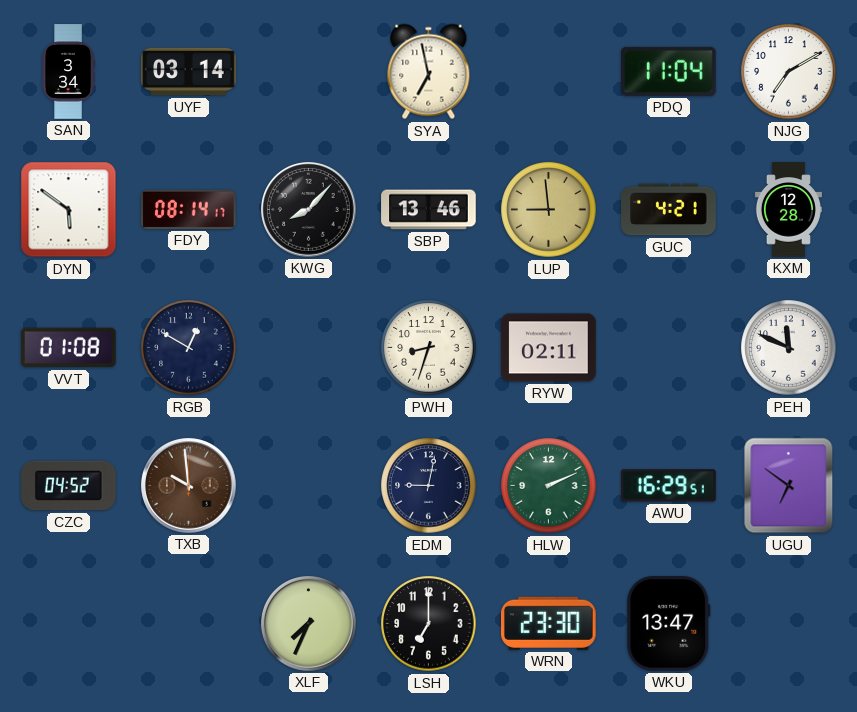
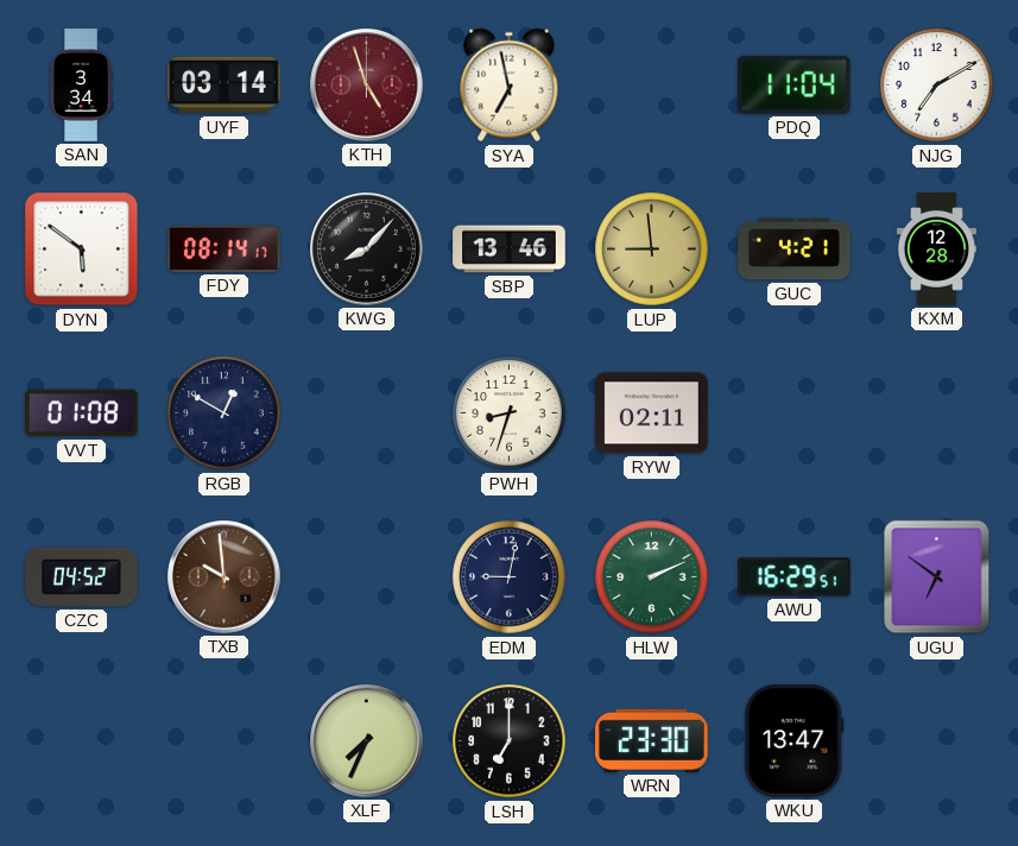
KTH: none -> 4:57 (367, 86)
PEH: 11:49 -> none (789, 348)
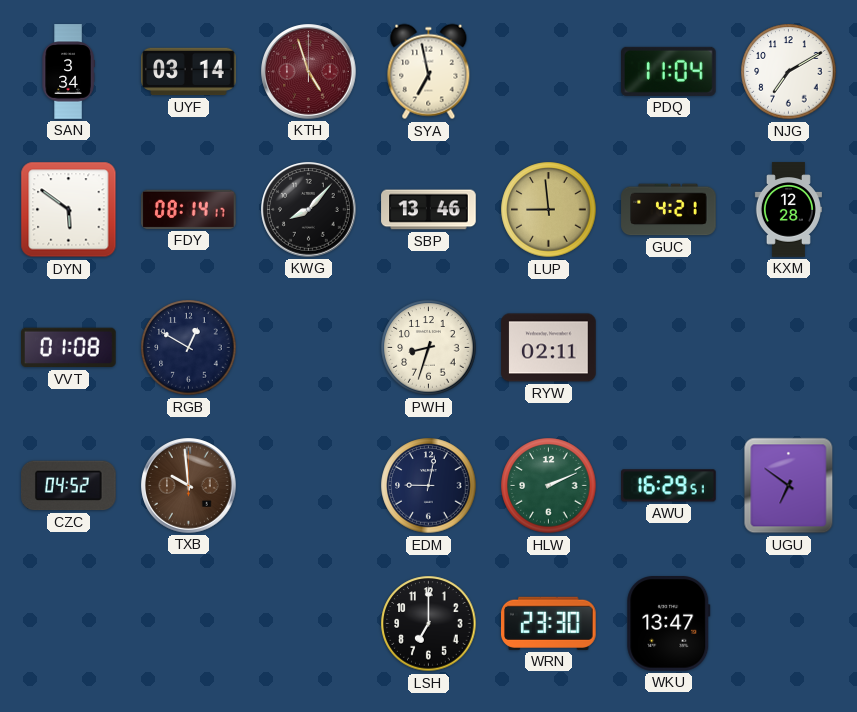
XLF: 7:34 -> none (367, 741)
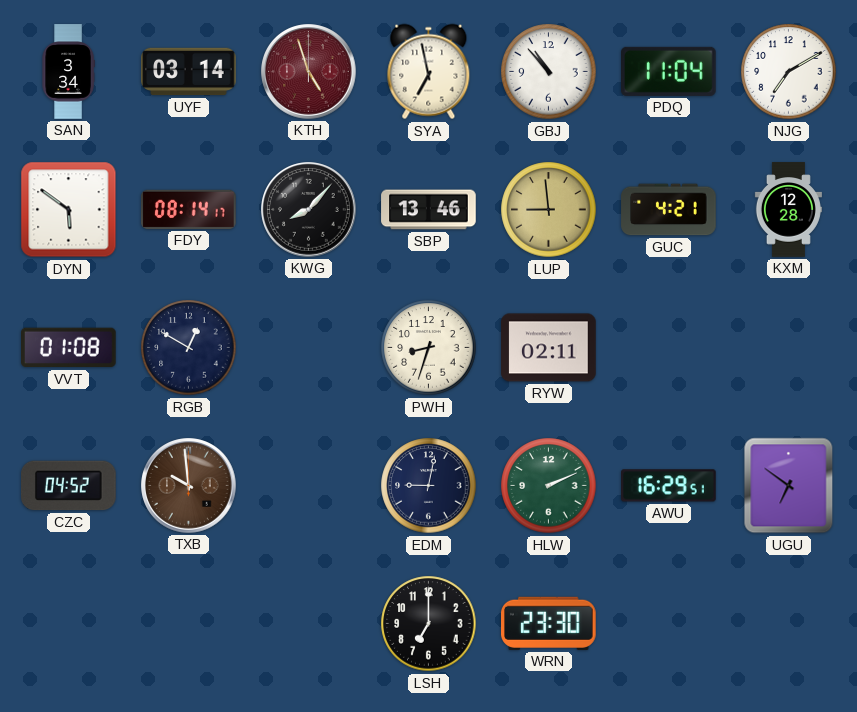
GBJ: none -> 10:53 (549, 72)
WKU: 13:47 -> none (669, 624)
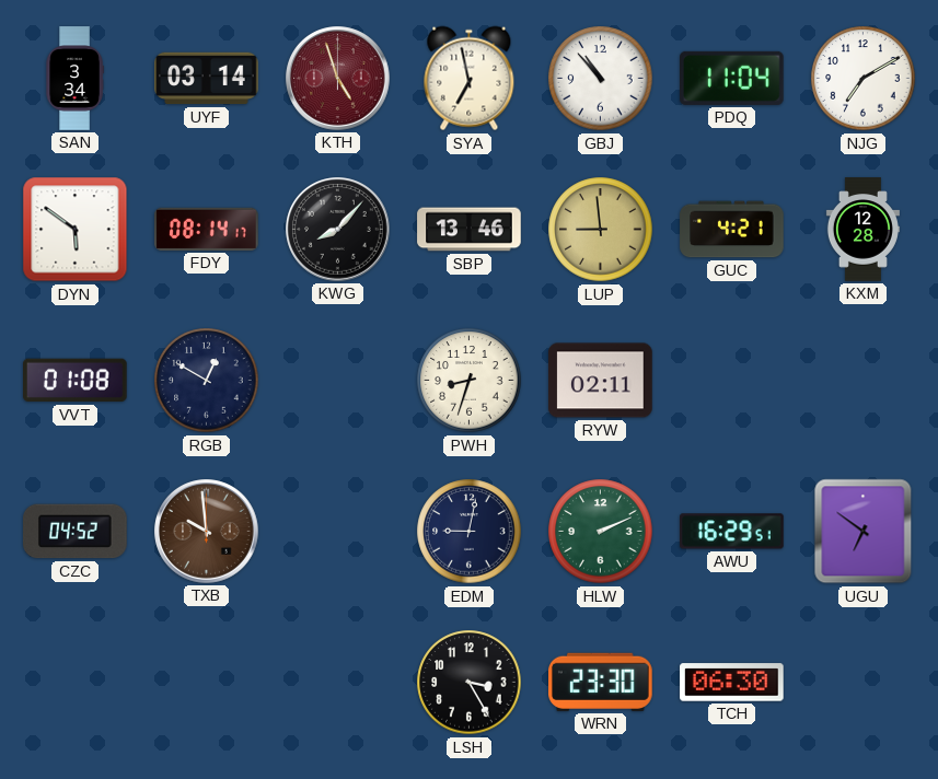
LSH: 7:00 -> 3:25 (470, 683)
TCH: none -> 06:30 (732, 683)
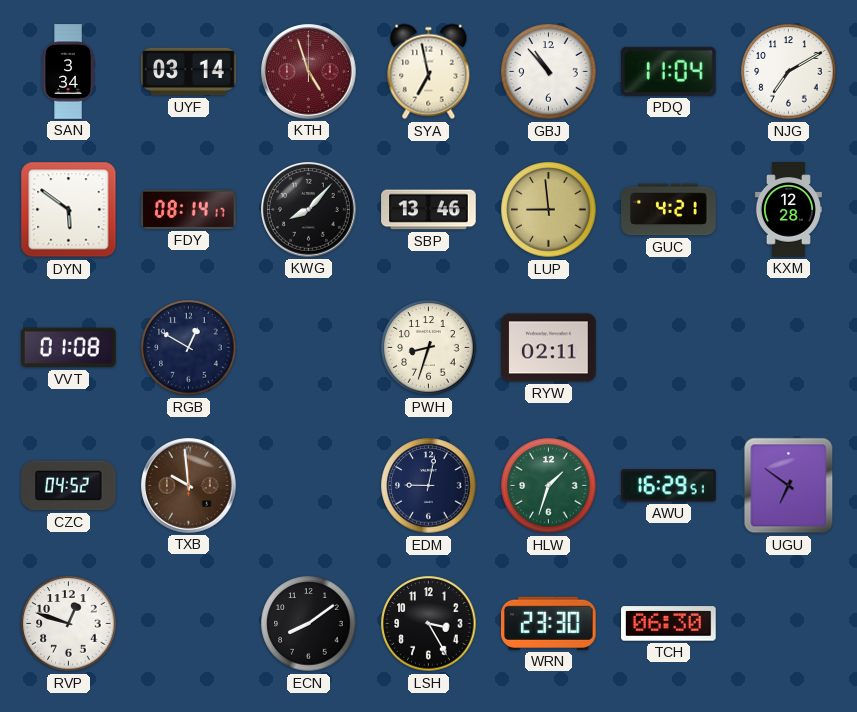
HLW: 2:11 -> 1:33 (549, 486)
RVP: none -> 12:48 (69, 624)
ECN: none -> 8:09 (309, 624)
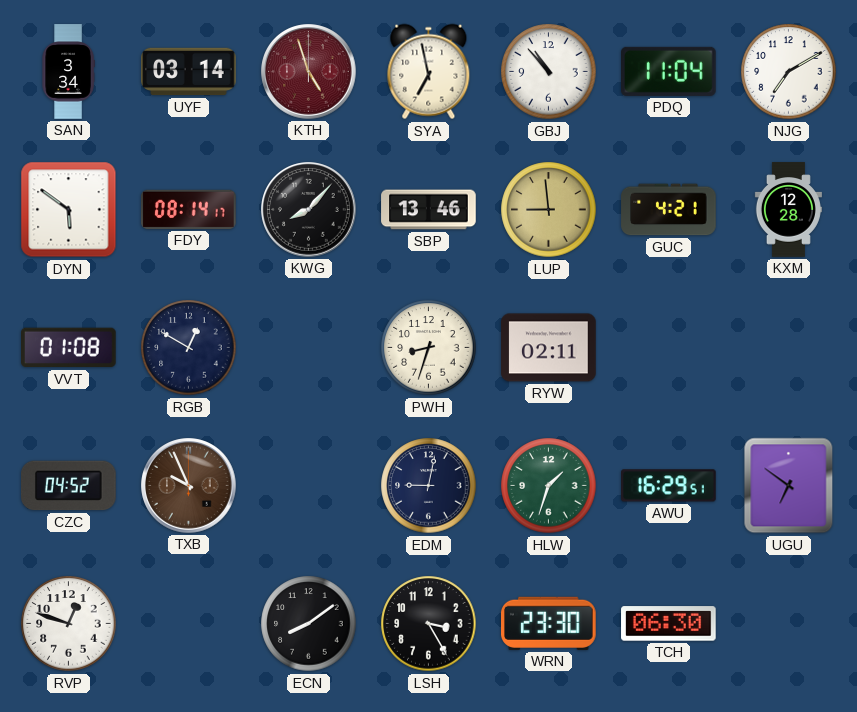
TXB: 9:59 -> 9:56 (189, 486)
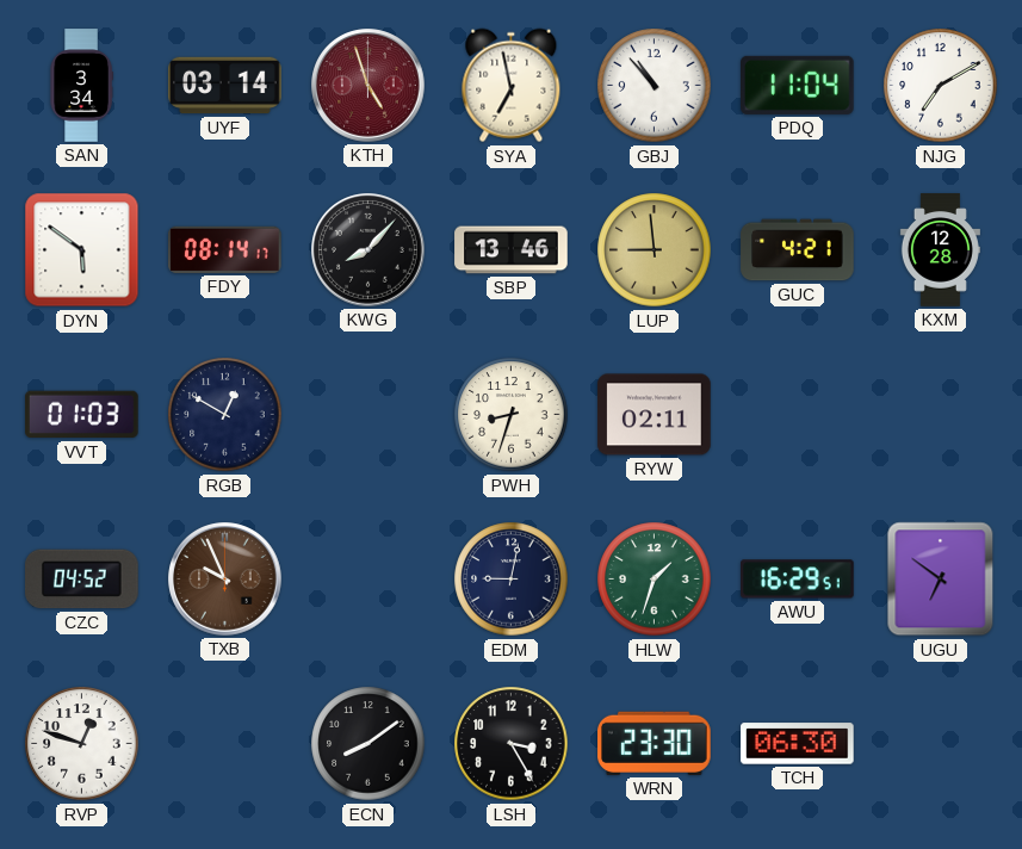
VVT: 01:08 -> 01:03 (82, 415)
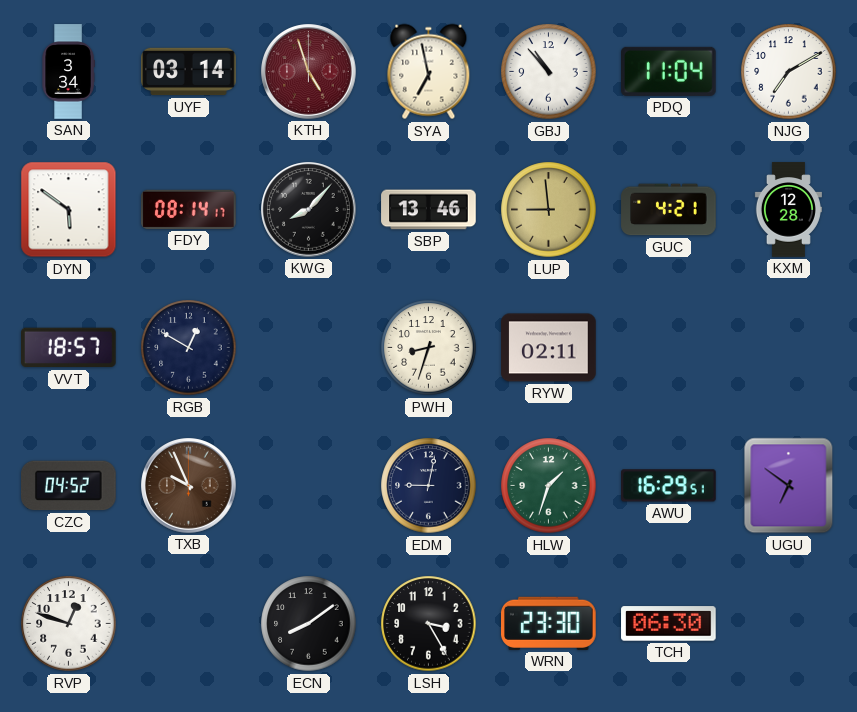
VVT: 01:03 -> 18:57 (69, 348)
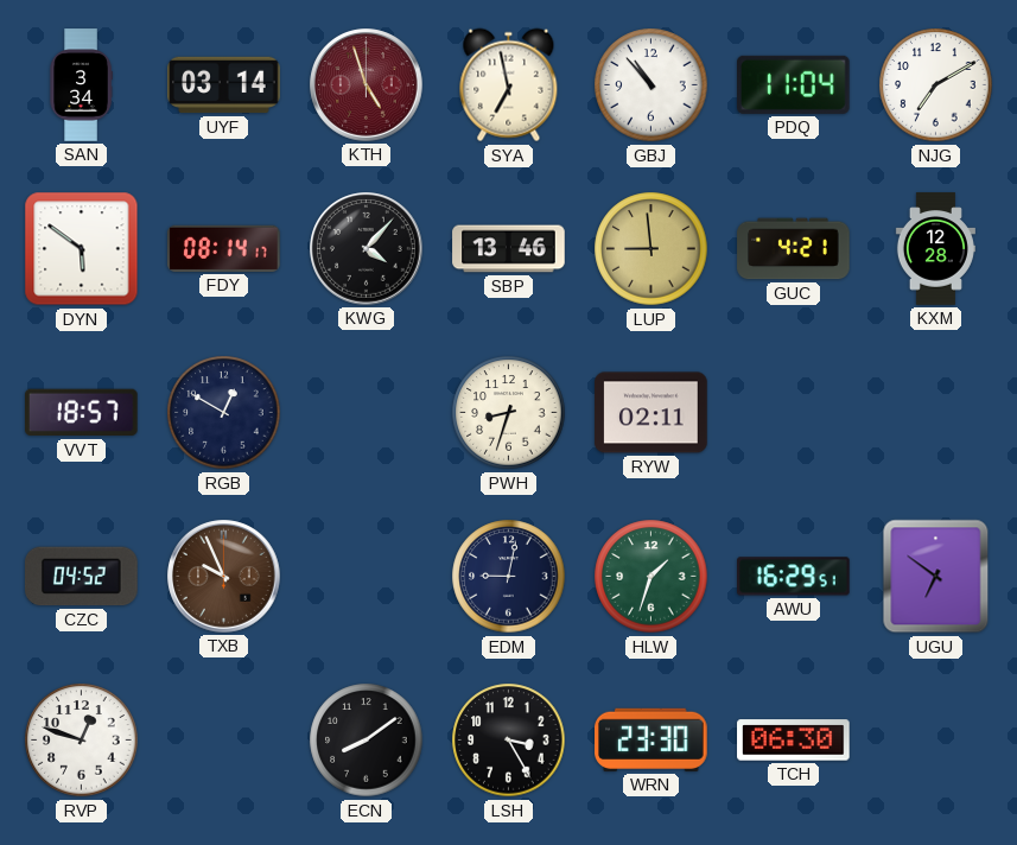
KWG: 8:07 -> 4:07 (367, 249)
